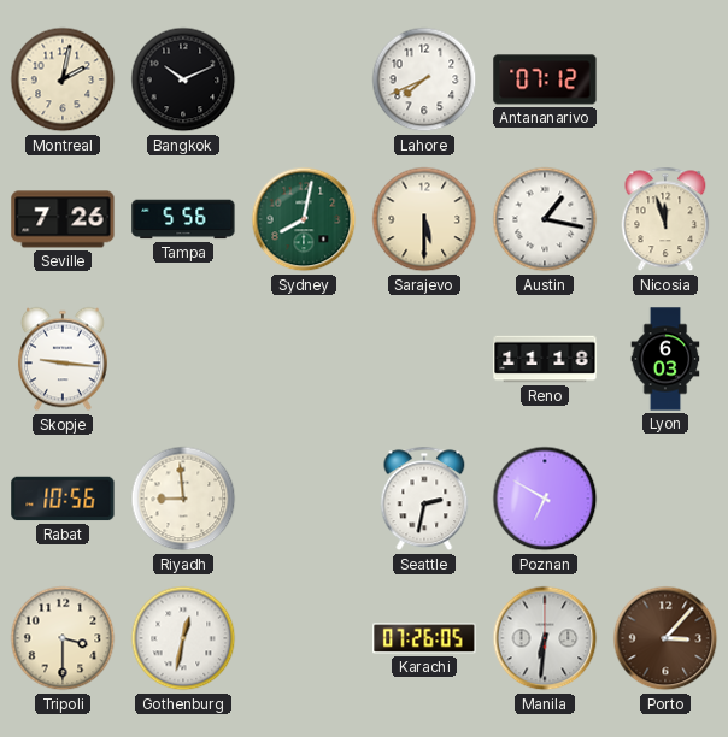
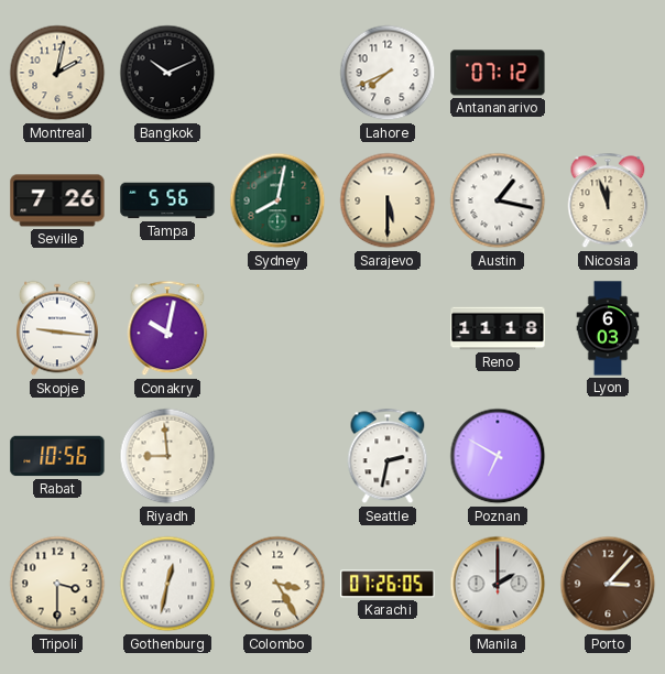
Conakry: none -> 10:02 (167, 328)
Colombo: none -> 3:25 (277, 584)
Manila: 6:31 -> 2:00 (498, 584)
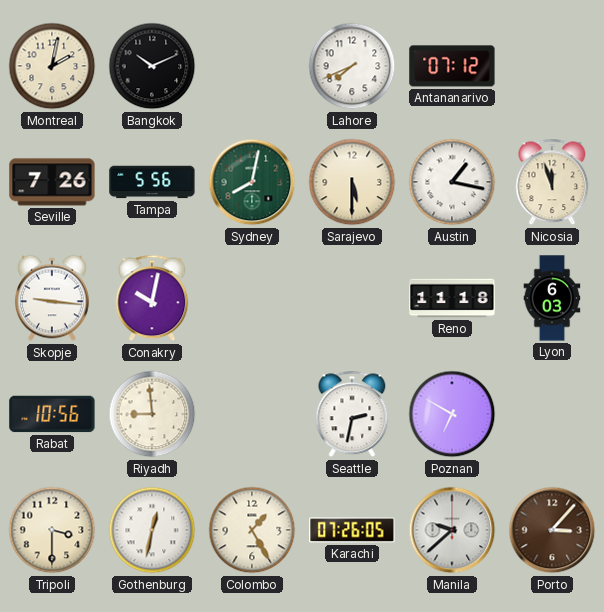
Colombo: 3:25 -> 1:25 (252, 530)
Manila: 2:00 -> 9:38 (452, 530)
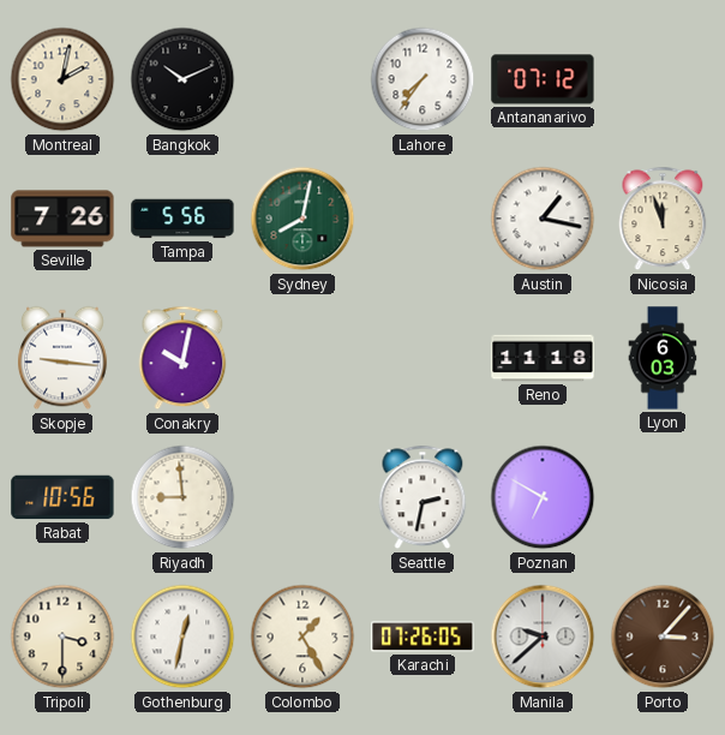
Lahore: 7:41 -> 7:36 (423, 79)
Sarajevo: 5:30 -> none (352, 182)
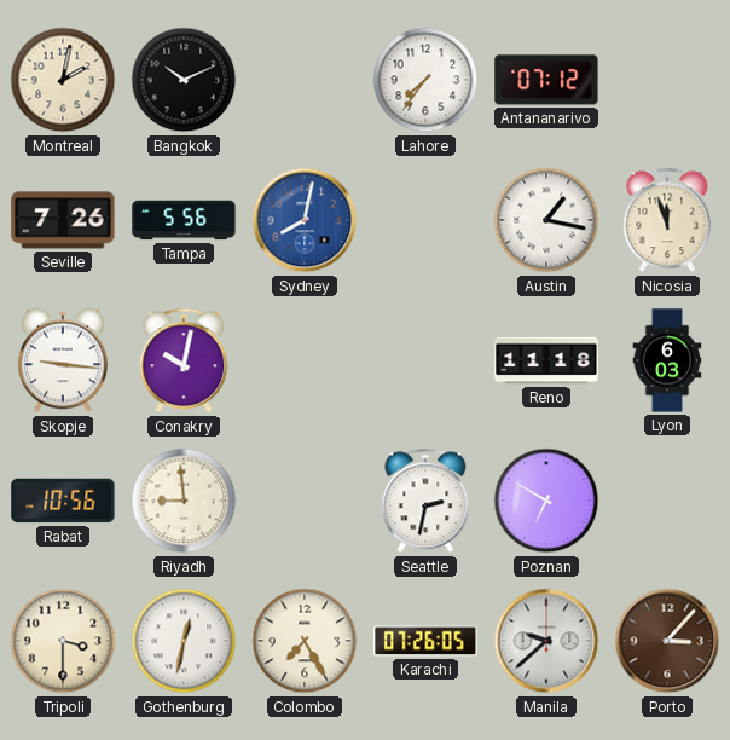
Sydney dial: green -> blue (305, 220)
Colombo: 1:25 -> 7:25 (305, 641)
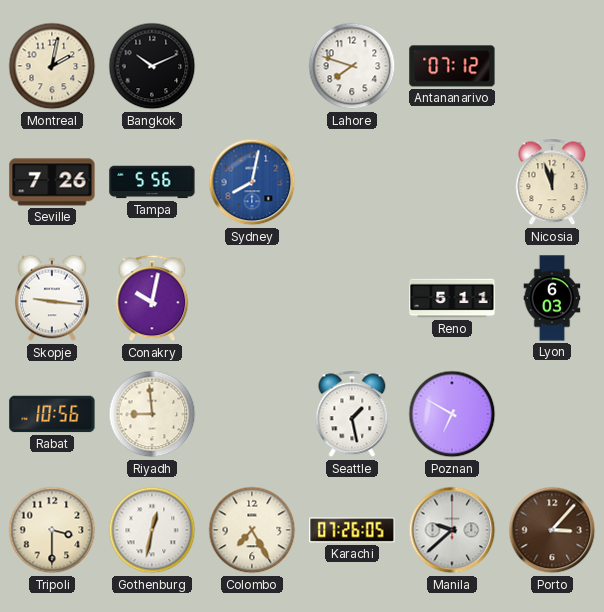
Lahore: 7:36 -> 7:48 (352, 66)
Austin: 1:17 -> none (546, 220)
Reno: 11:18 -> 5:11 (452, 298)
Seattle: 2:32 -> 1:28 (352, 414)
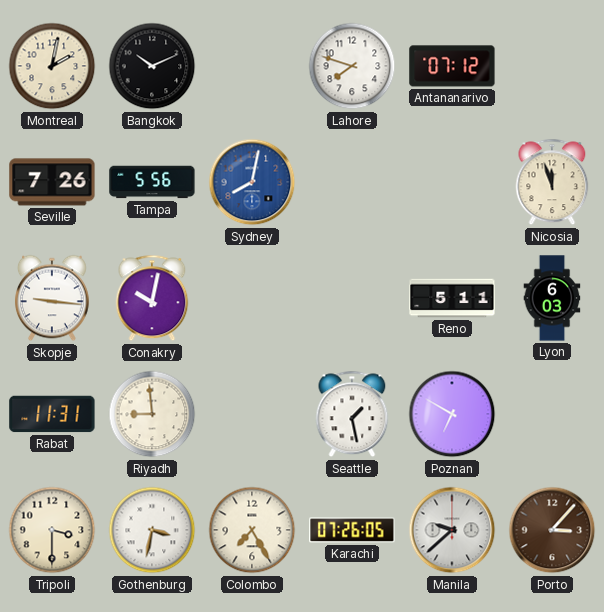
Rabat: 10:56 -> 11:31 (52, 414)
Gothenburg: 12:32 -> 3:32 (152, 530)
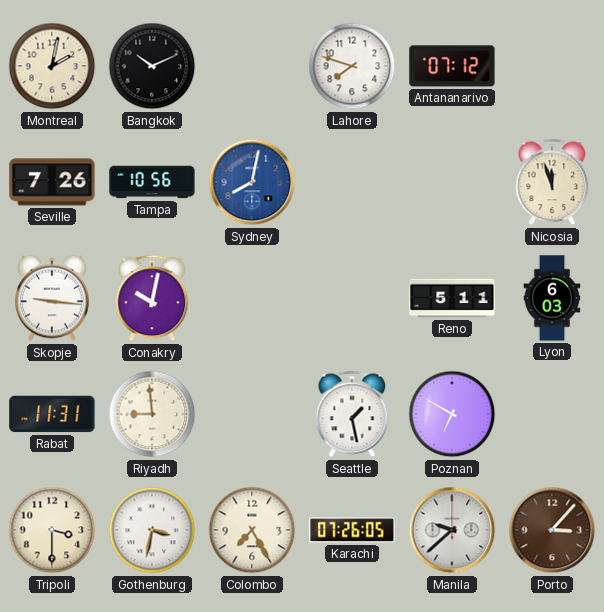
Tampa: 5:56 -> 10:56 (152, 182)
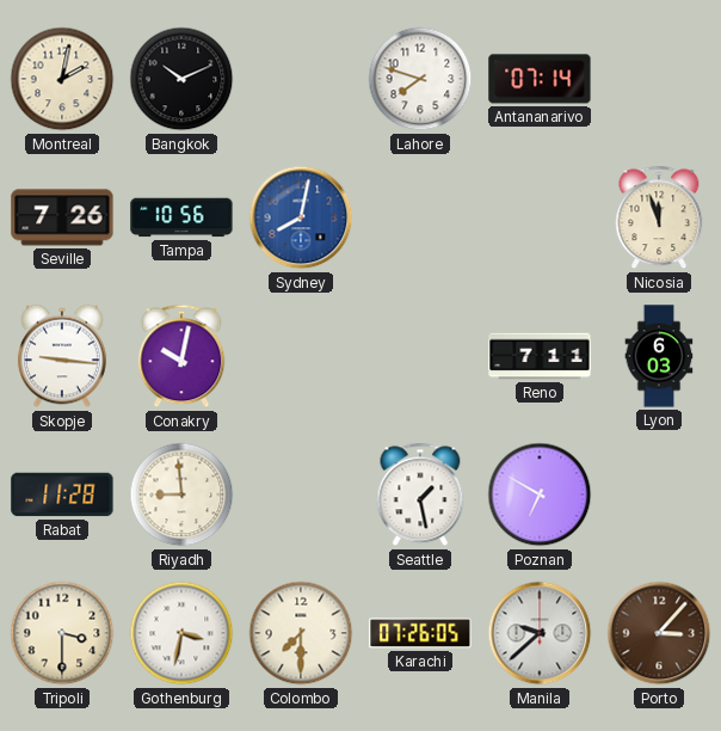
Antananarivo: 07:12 -> 07:14 (540, 79)
Reno: 5:11 -> 7:11 (540, 356)
Rabat: 11:31 -> 11:28 (62, 494)
Colombo: 7:25 -> 7:30 (301, 633)
